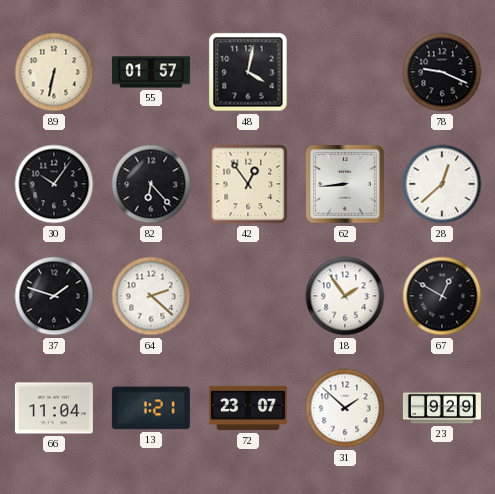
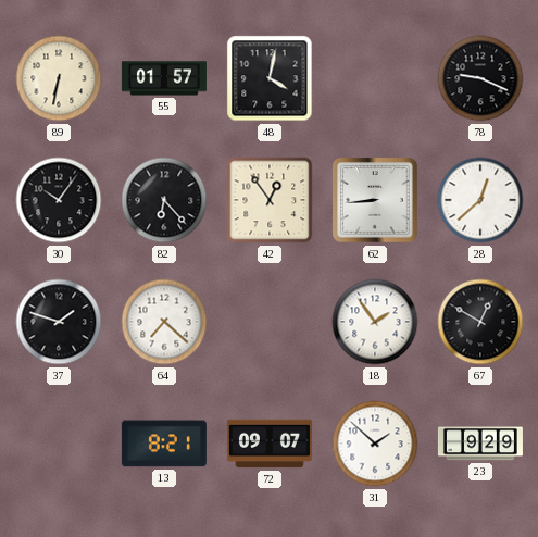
64: 2:22 -> 7:22 (164, 322)
66: 11:04 -> none (54, 408)
13: 1:21 -> 8:21 (164, 444)
72: 23:07 -> 09:07 (270, 444)
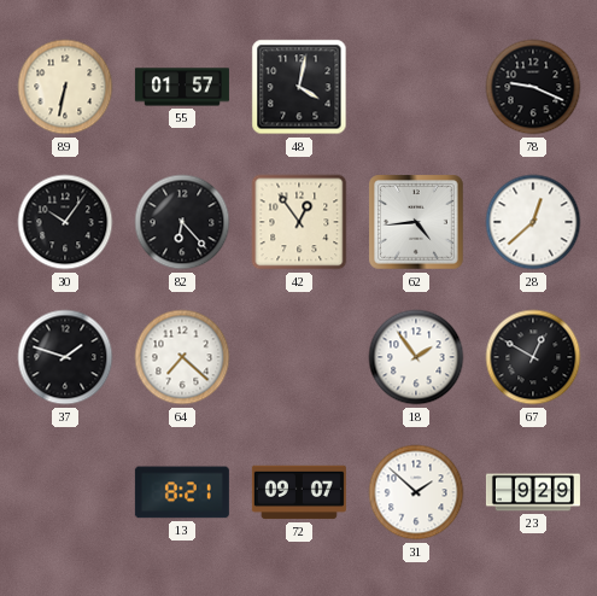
62: 8:44 -> 4:44 (416, 222)
